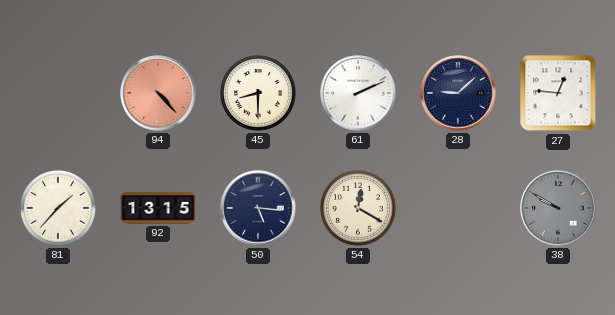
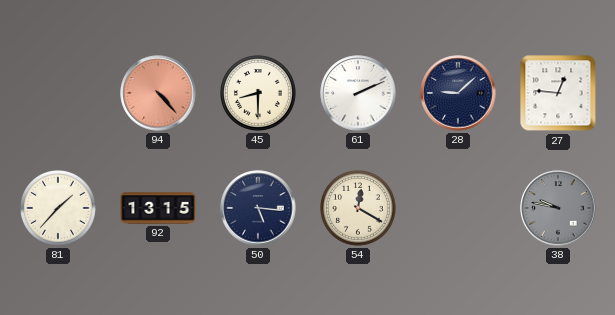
38: 9:50 -> 9:47 (558, 208)
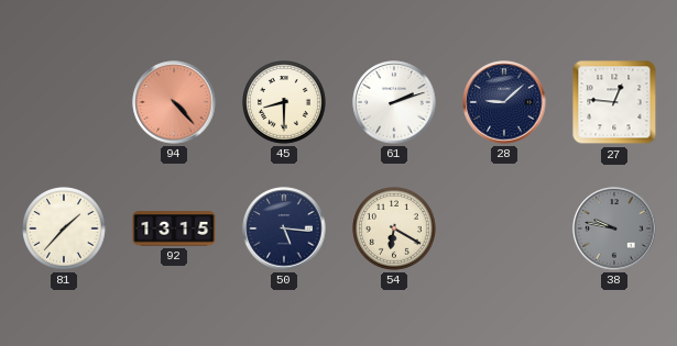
61: 2:11 -> 2:12 (394, 102)
54: 12:20 -> 6:20 (395, 230)
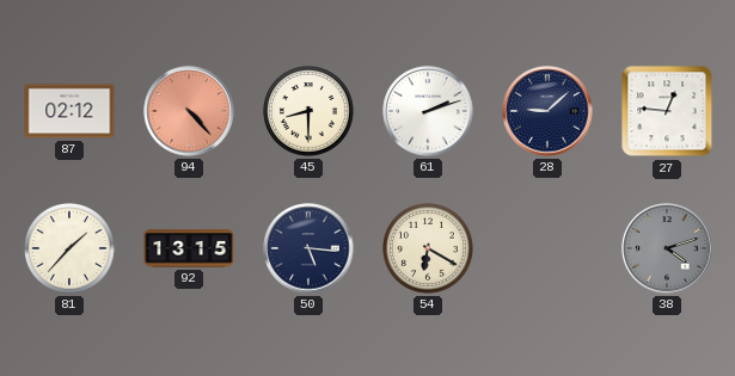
87: none -> 02:12 (69, 111)
38: 9:47 -> 4:12 (667, 248)
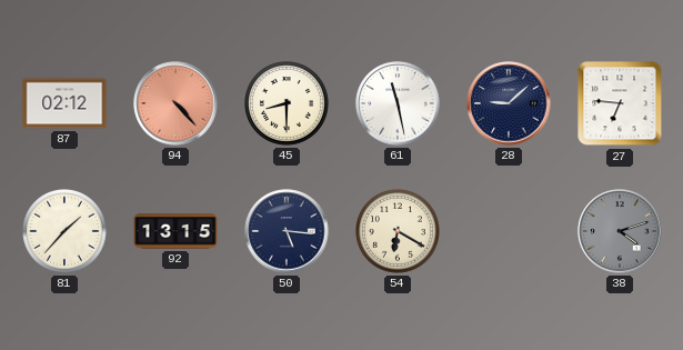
61: 2:12 -> 11:28 (398, 103)
27: 12:46 -> 6:46 (620, 103)
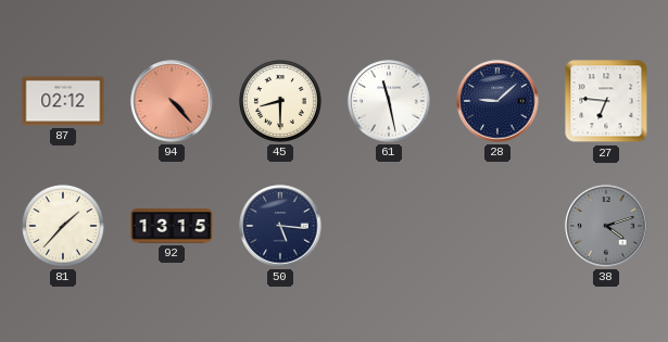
54: 6:20 -> none (399, 232)
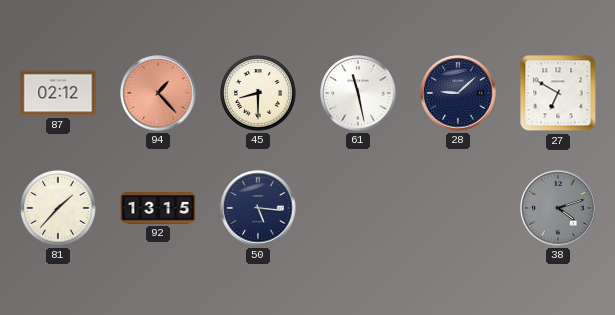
94: 4:23 -> 1:23 (158, 93)
27: 6:46 -> 6:50 (558, 93)
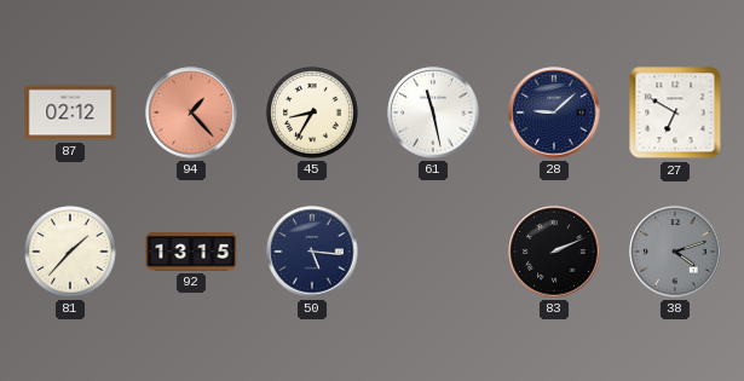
45: 8:30 -> 8:35 (313, 114)
83: none -> 2:11 (554, 252)
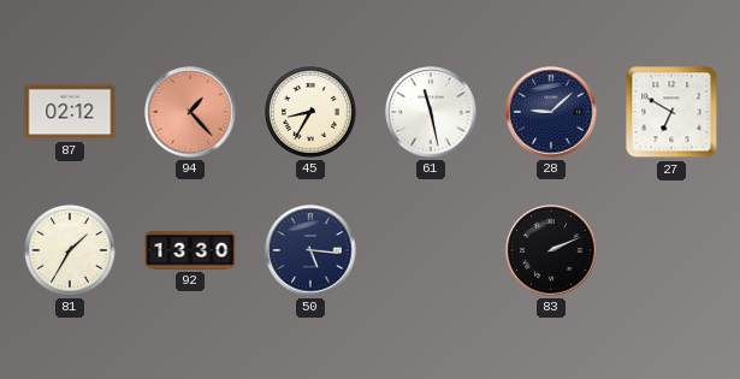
81: 1:37 -> 1:35 (71, 251)
92: 13:15 -> 13:30 (190, 250)
38: 4:12 -> none (675, 252)
